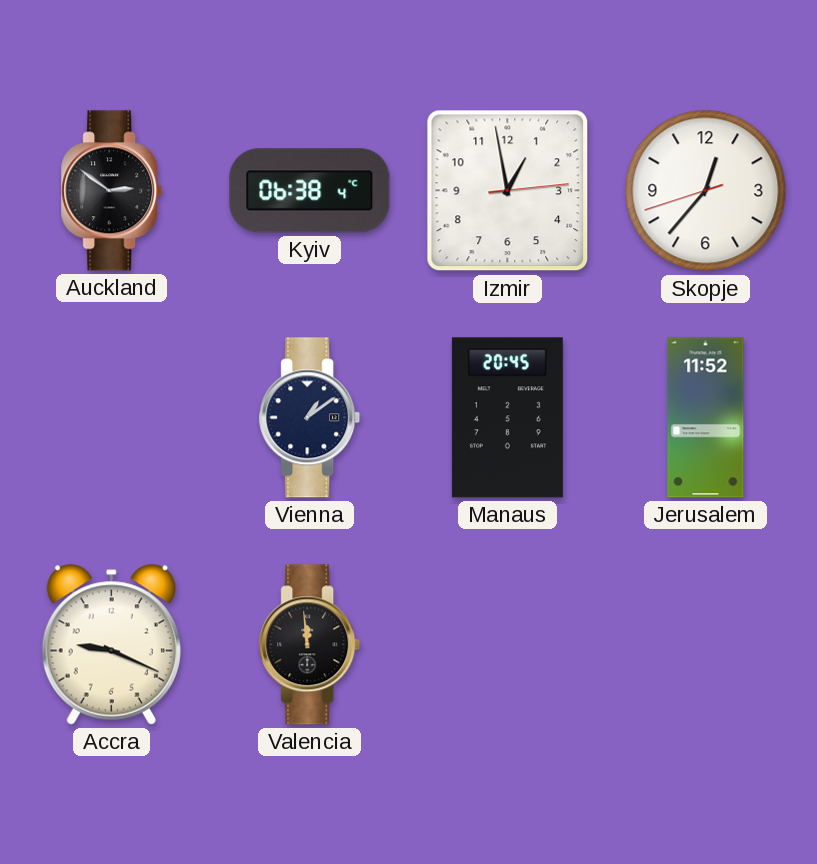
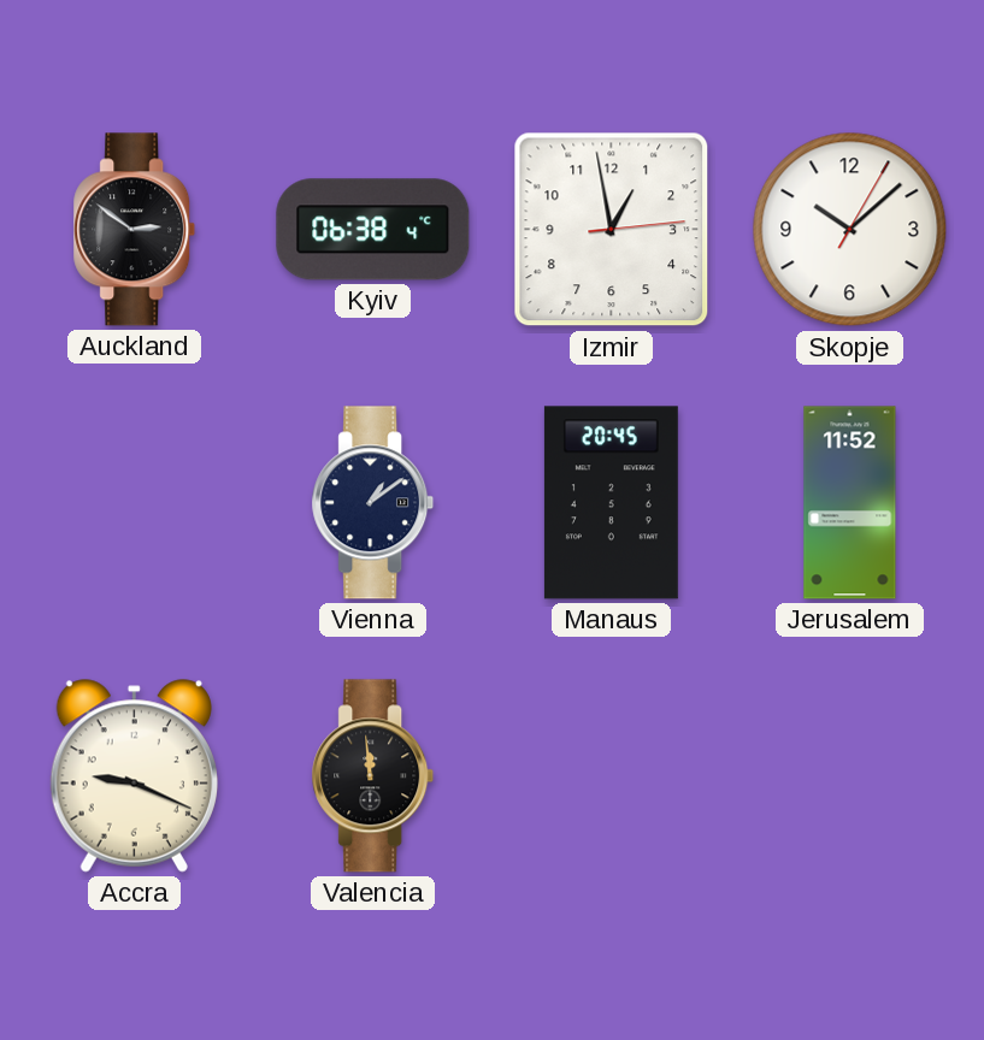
Skopje: 12:36 -> 10:08 (850, 230)
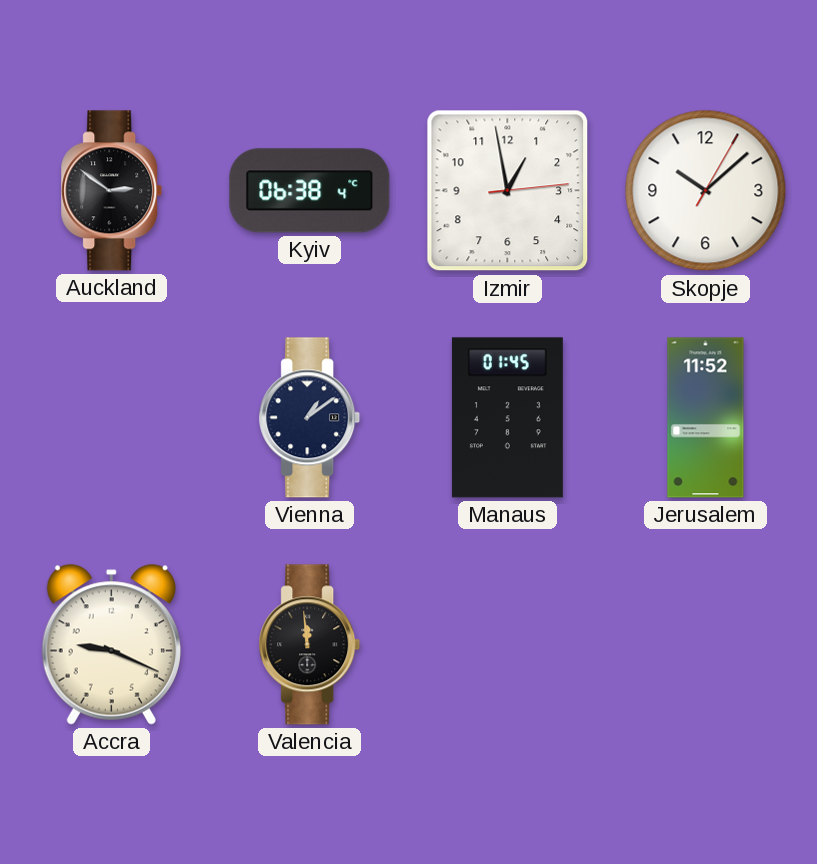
Manaus: 20:45 -> 01:45 (507, 418)
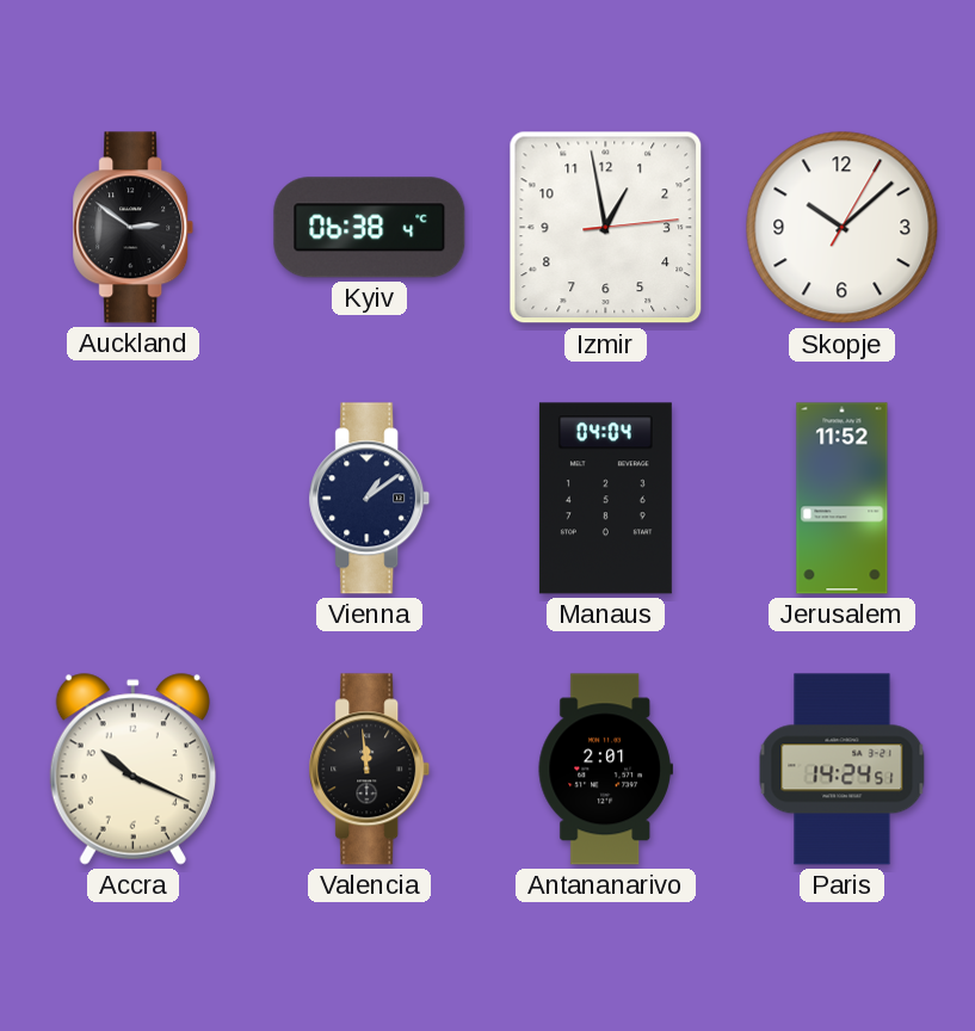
Manaus: 01:45 -> 04:04 (605, 499)
Accra: 9:19 -> 10:19 (132, 770)
Antananarivo: none -> 2:01 (605, 770)
Paris: none -> 14:24 (843, 770)
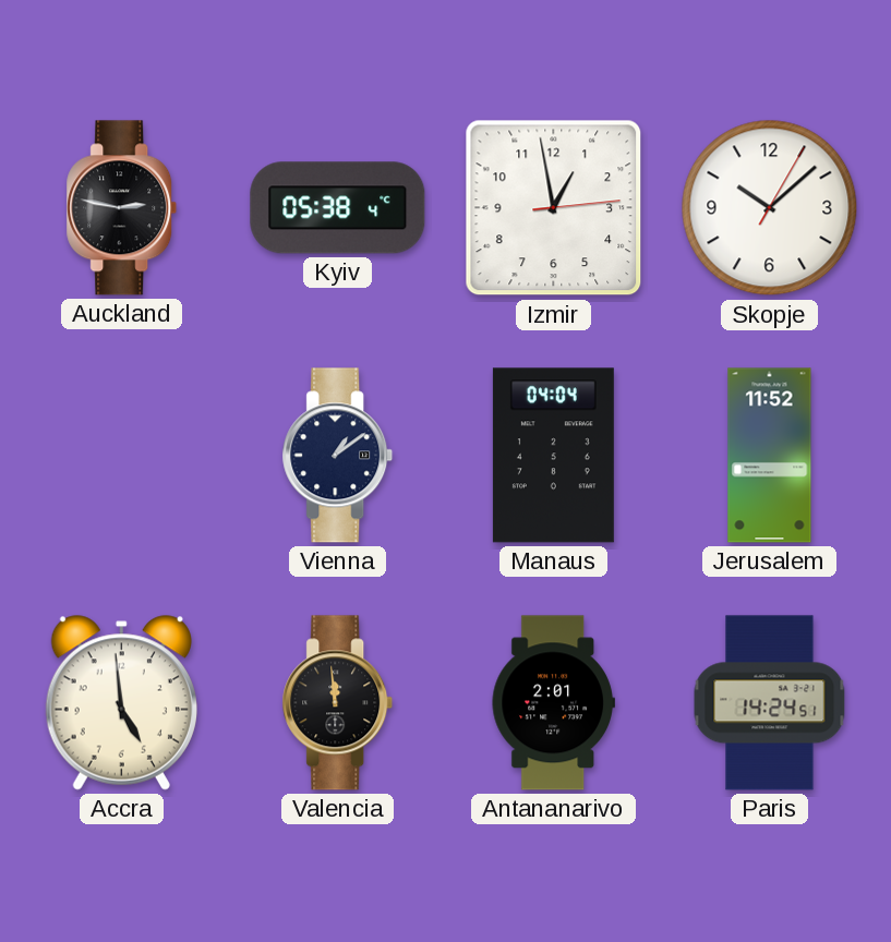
Auckland: 2:51 -> 2:47 (122, 208)
Kyiv: 06:38 -> 05:38 (338, 208)
Accra: 10:19 -> 4:59 (121, 703)
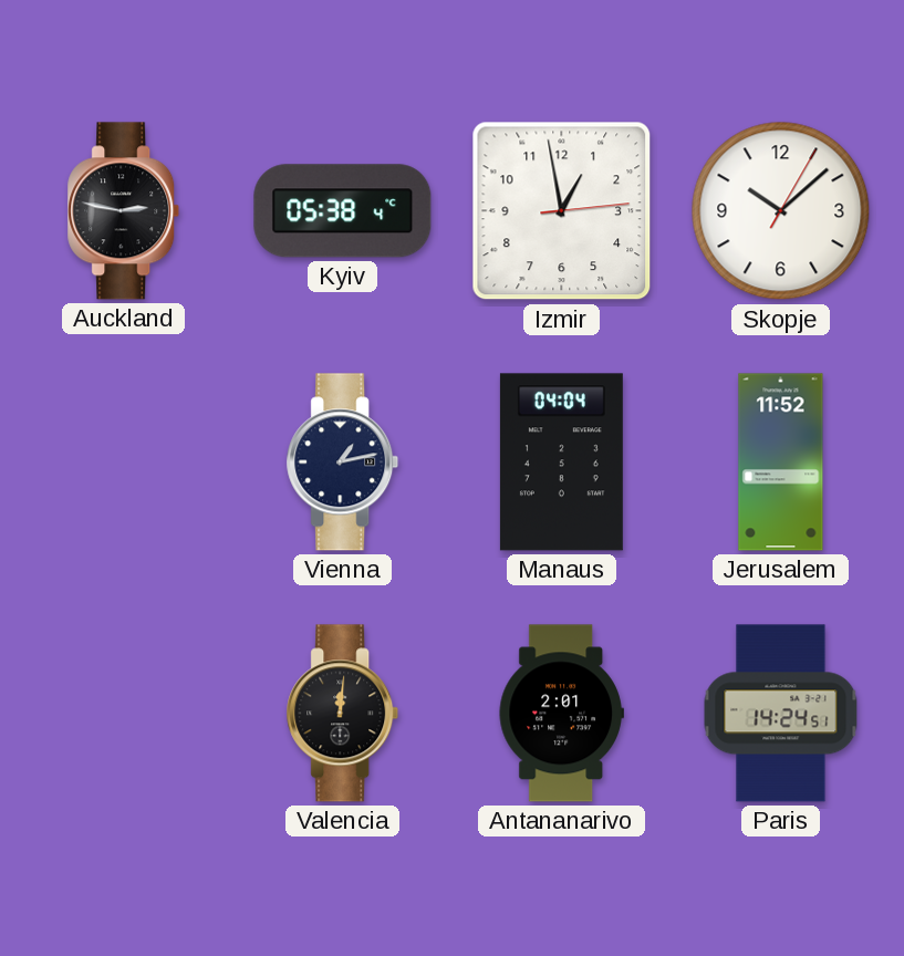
Vienna: 1:09 -> 1:13 (343, 463)
Accra: 4:59 -> none (121, 703)
Valencia: 11:59 -> 12:01 (343, 714)
